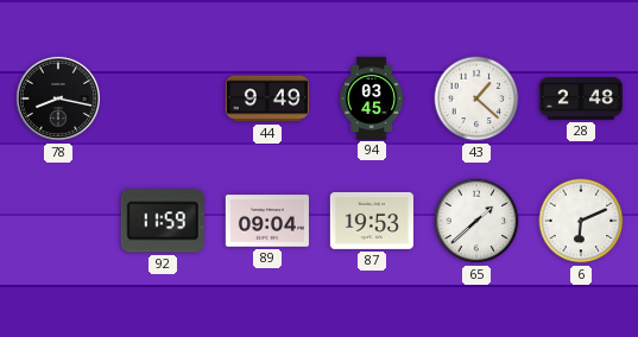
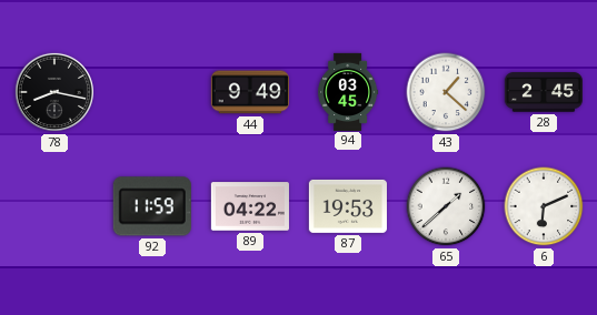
28: 2:48 -> 2:45 (543, 92)
89: 09:04 -> 04:22 (249, 206)
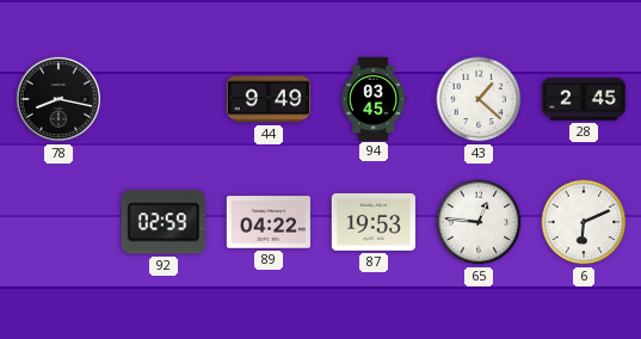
92: 11:59 -> 02:59 (164, 222)
65: 1:38 -> 12:46 (479, 222)
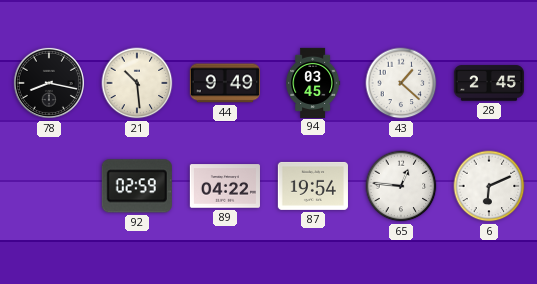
21: none -> 10:29 (137, 83)
87: 19:53 -> 19:54 (313, 186)
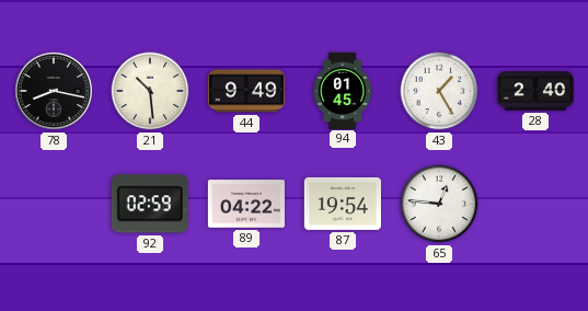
94: 03:45 -> 01:45 (343, 90)
43: 1:22 -> 1:25 (439, 91)
28: 2:45 -> 2:40 (534, 91)
6: 6:11 -> none (489, 186)
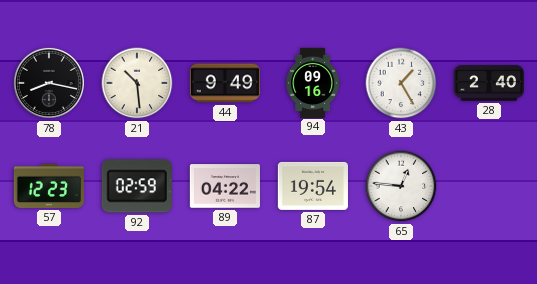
94: 01:45 -> 09:16 (313, 82)
57: none -> 12:23 (49, 186)
